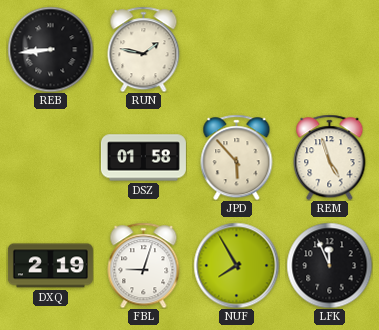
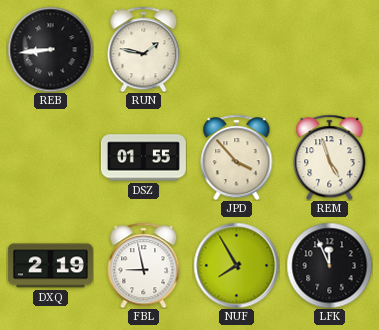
DSZ: 01:58 -> 01:55 (143, 158)
JPD: 5:53 -> 3:53 (237, 157)
FBL: 9:03 -> 8:58 (144, 265)
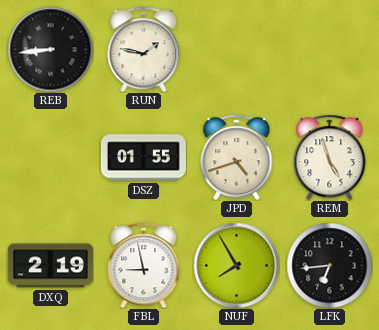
JPD: 3:53 -> 4:42 (237, 157)
LFK: 11:56 -> 6:44 (329, 265)
